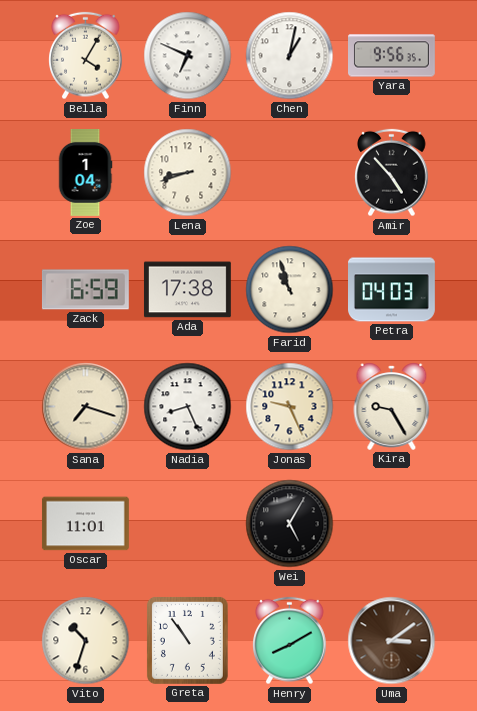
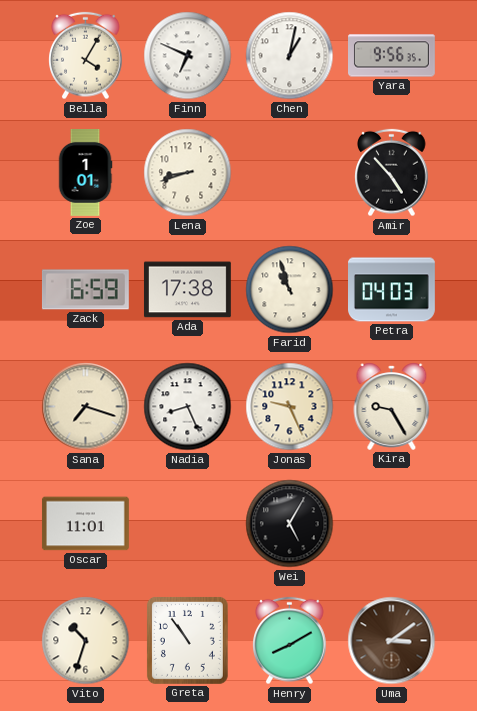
Zoe: 1:04 -> 1:01 (85, 173)
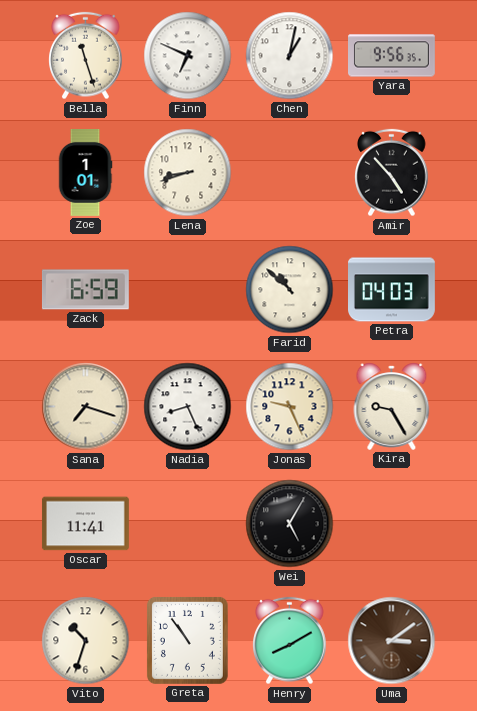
Bella: 4:05 -> 11:27 (86, 56)
Ada: 17:38 -> none (187, 290)
Farid: 10:57 -> 10:52 (290, 290)
Oscar: 11:01 -> 11:41 (85, 524)
